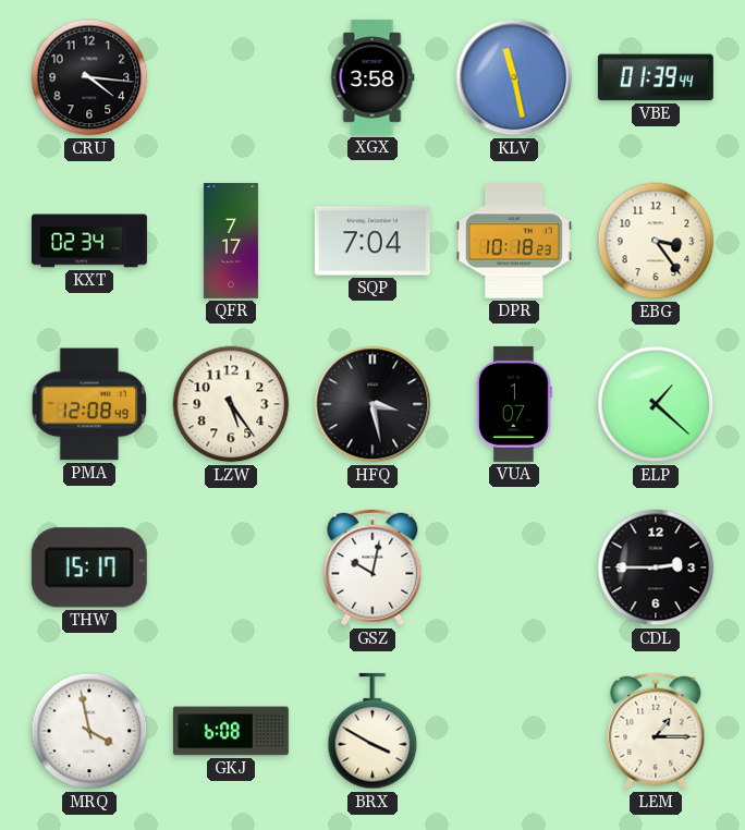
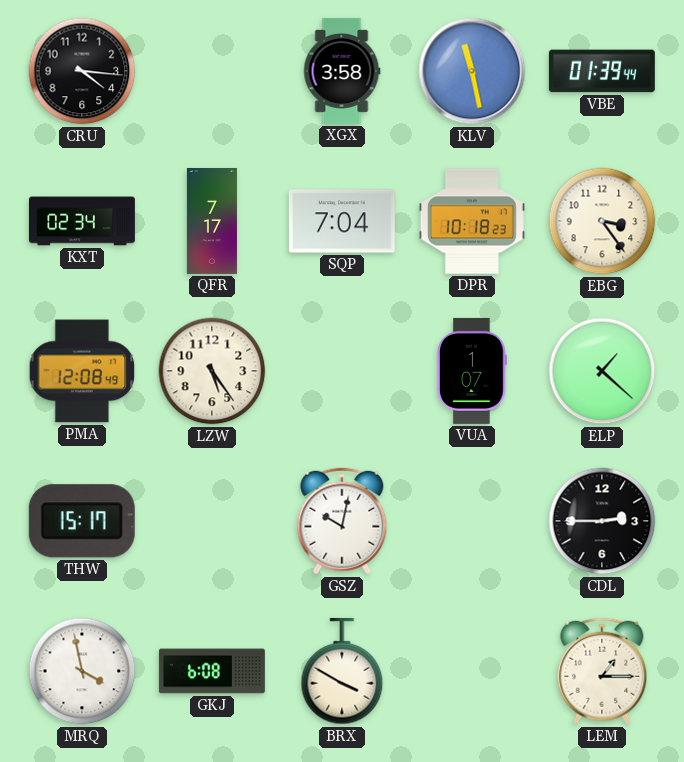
HFQ: 3:28 -> none (373, 404)
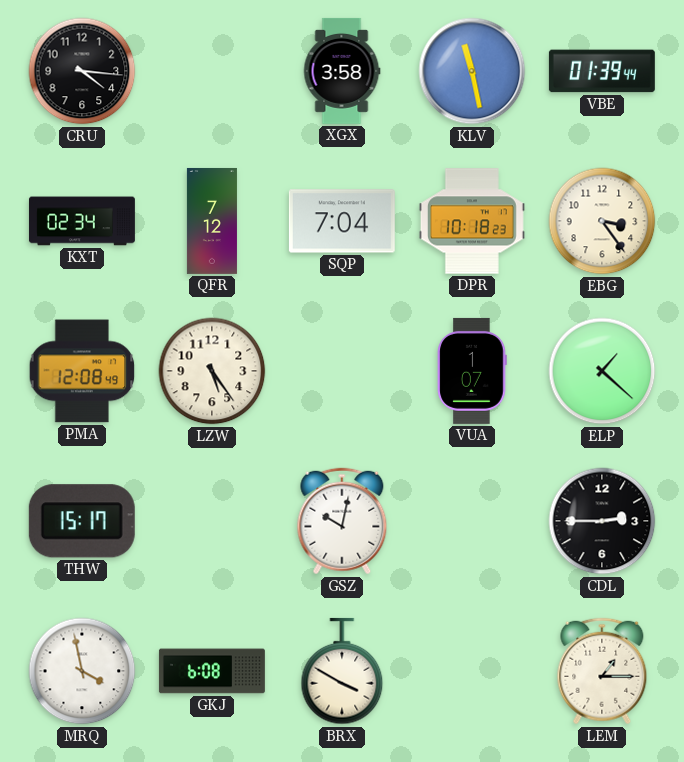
QFR: 7:17 -> 7:12 (212, 221)
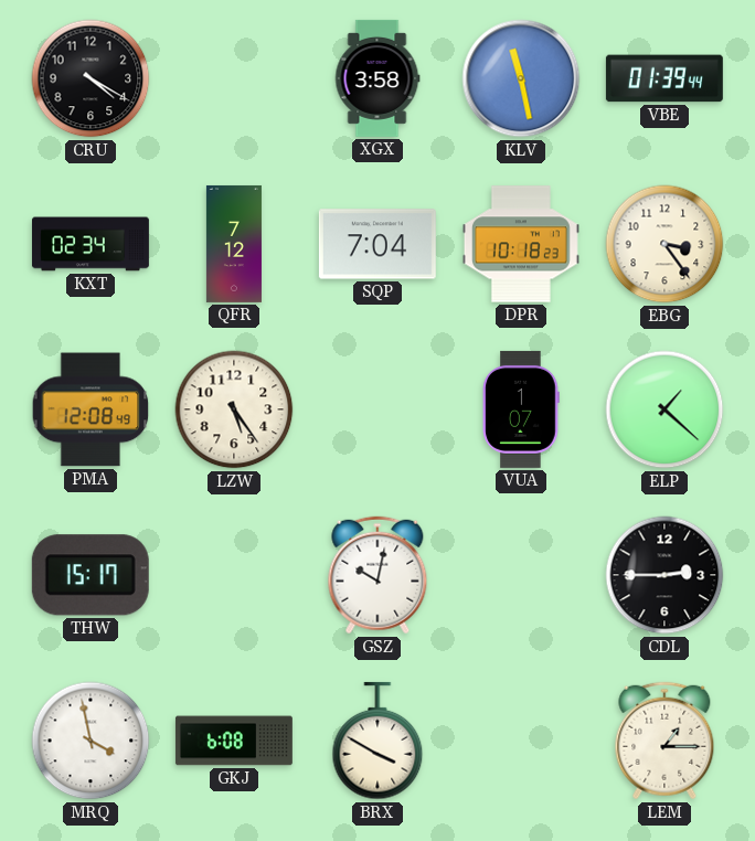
CRU: 4:16 -> 4:20 (91, 78)
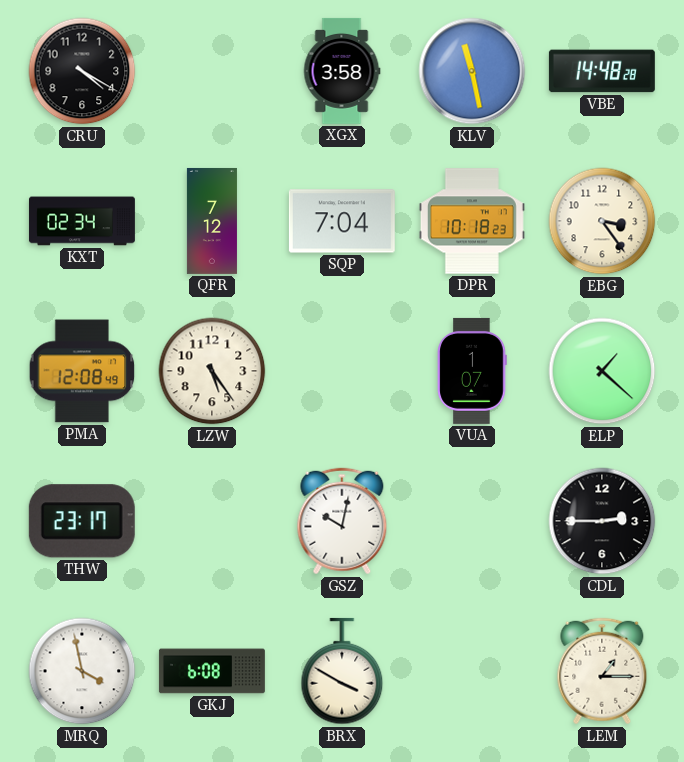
VBE: 01:39 -> 14:48 (602, 71)
THW: 15:17 -> 23:17 (82, 521)
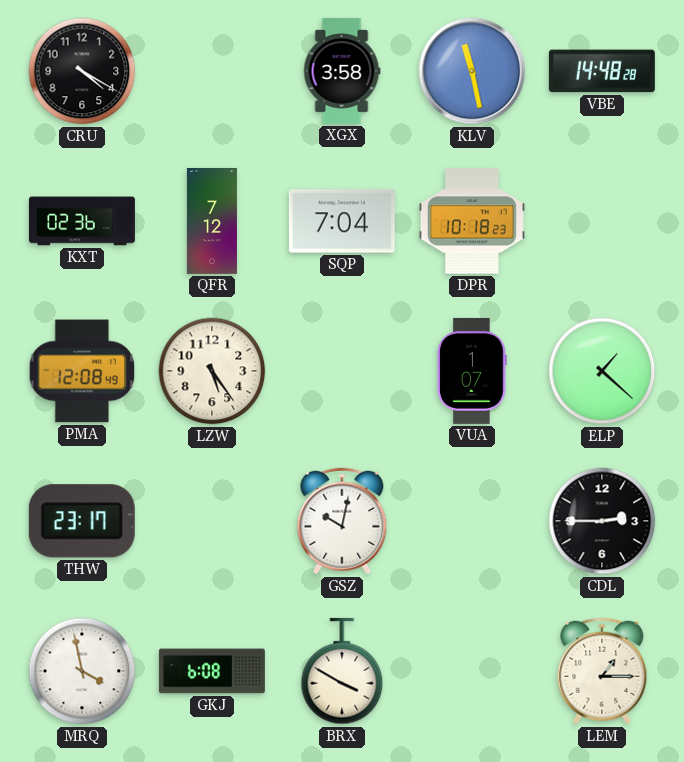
KXT: 02:34 -> 02:36 (82, 221)
EBG: 3:24 -> none (602, 221)
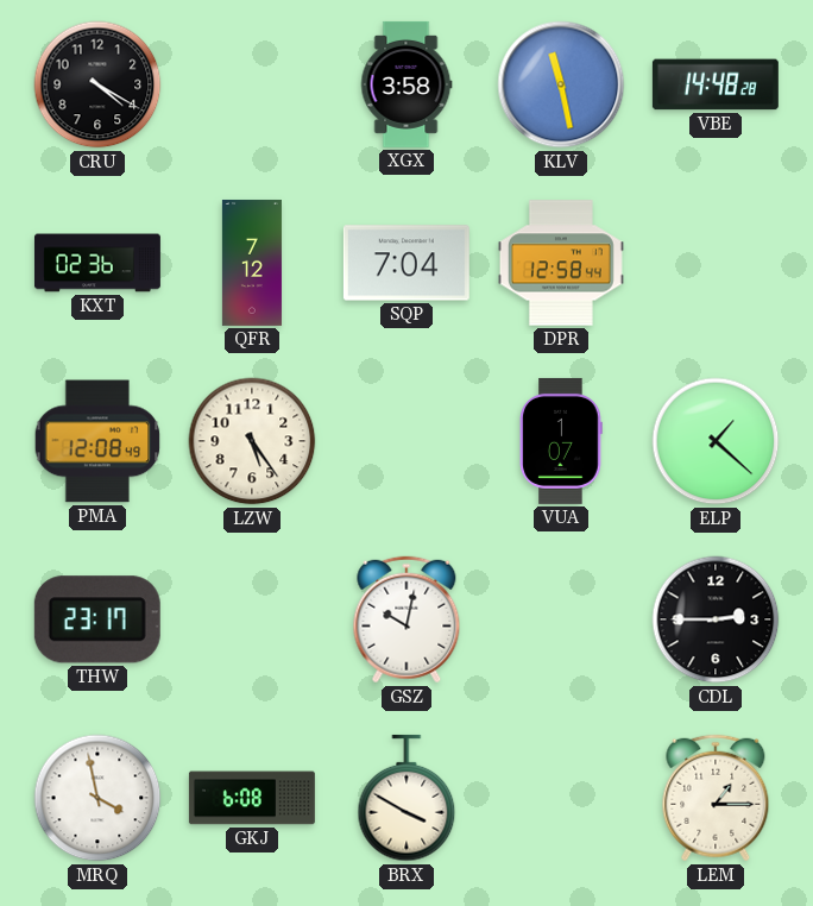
DPR: 10:18 -> 12:58 (561, 263)
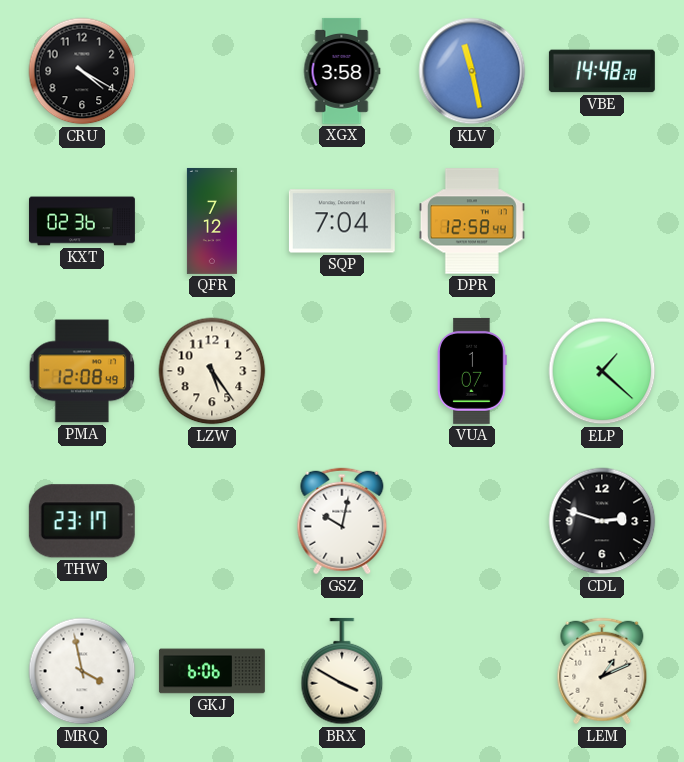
CDL: 2:45 -> 2:48 (602, 521)
GKJ: 6:08 -> 6:06 (212, 671)
LEM: 1:15 -> 1:11 (602, 671)
